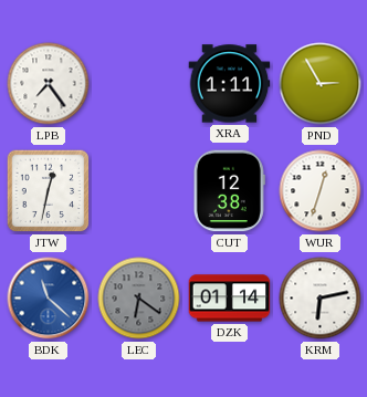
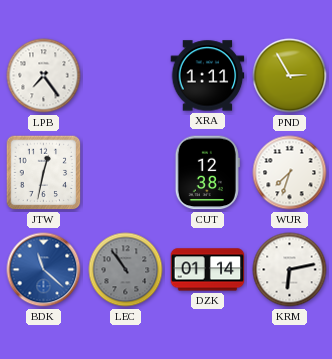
WUR: 12:33 -> 7:33 (290, 173)
LEC: 6:21 -> 10:54 (126, 270)
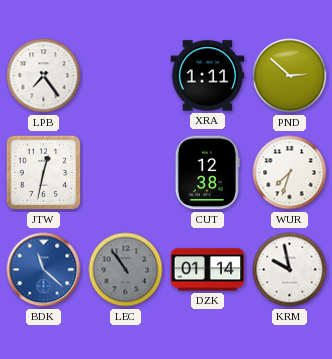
PND: 2:55 -> 2:52 (290, 76)
KRM: 6:13 -> 9:58 (290, 270)
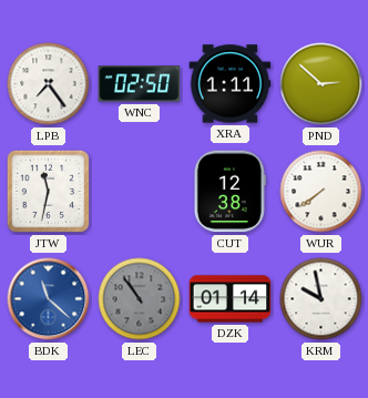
WNC: none -> 02:50 (140, 84)
JTW: 12:32 -> 11:32 (49, 192)
WUR: 7:33 -> 7:39 (321, 192)
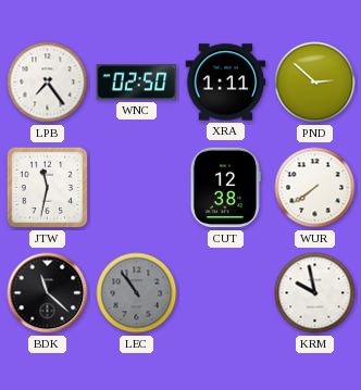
BDK dial: blue -> black (48, 293)
DZK: 01:14 -> none (231, 299)
